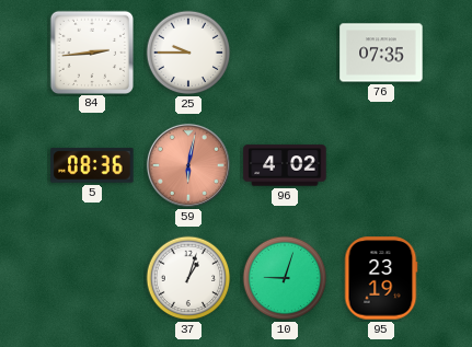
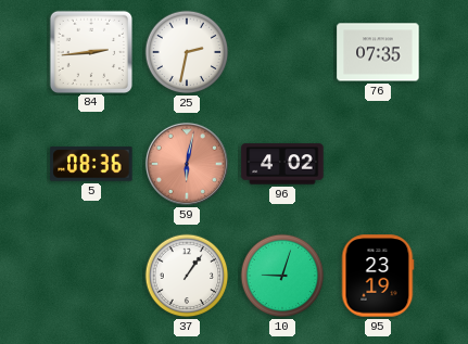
25: 9:45 -> 2:32 (187, 52)
37: 1:03 -> 1:06 (187, 276)
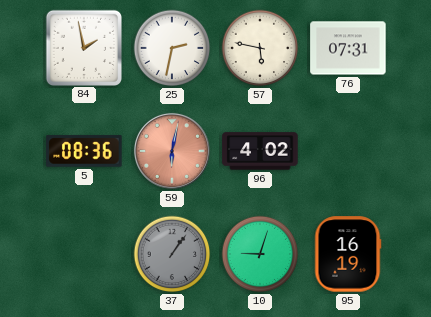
84: 2:44 -> 1:58 (83, 47)
57: none -> 5:47 (260, 48)
76: 07:35 -> 07:31 (348, 48)
37 dial: white -> grey (172, 254)
95: 23:19 -> 16:19 (348, 254)
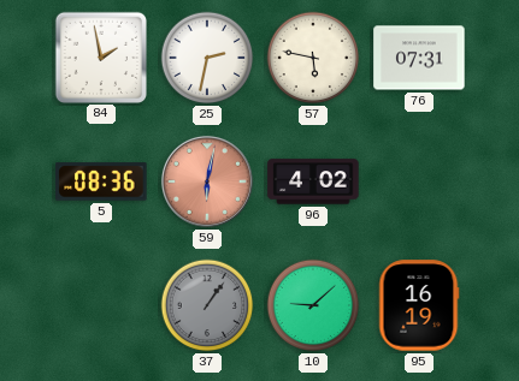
10: 9:03 -> 9:08 (313, 305)
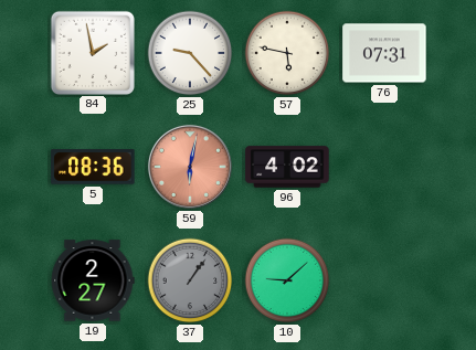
25: 2:32 -> 9:23 (190, 53)
19: none -> 2:27 (93, 280)
95: 16:19 -> none (419, 305)
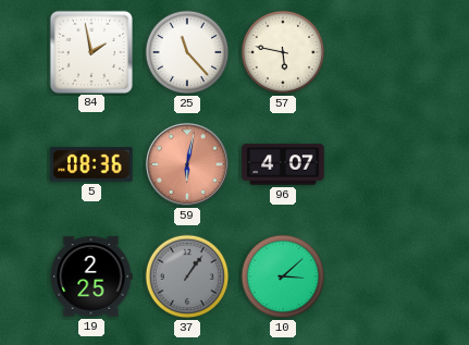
25: 9:23 -> 11:23 (187, 52)
76: 07:31 -> none (384, 53)
96: 4:02 -> 4:07 (283, 164)
19: 2:27 -> 2:25 (91, 276)
10: 9:08 -> 3:08 (283, 276)
